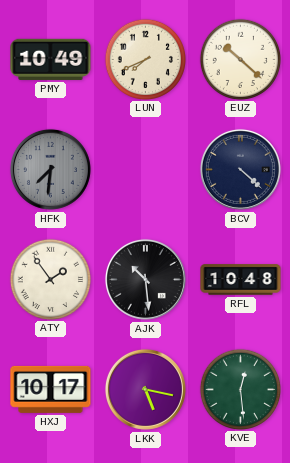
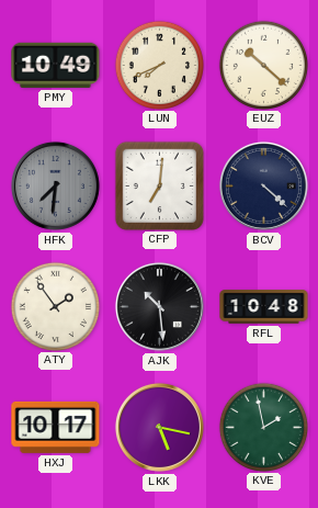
CFP: none -> 7:01 (159, 185)
KVE: 12:29 -> 1:58 (263, 427)
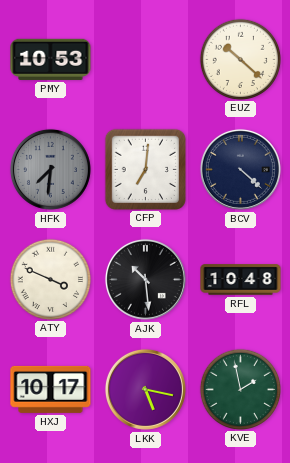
PMY: 10:49 -> 10:53 (51, 59)
LUN: 7:41 -> none (159, 65)
ATY: 1:54 -> 3:49 (50, 279)
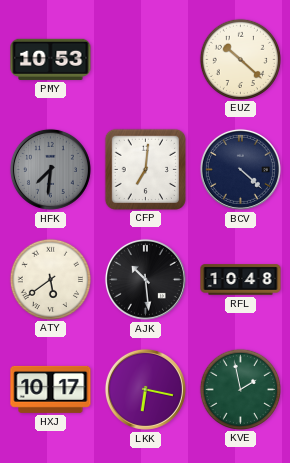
ATY: 3:49 -> 5:39 (50, 279)
LKK: 5:17 -> 6:17 (145, 389)
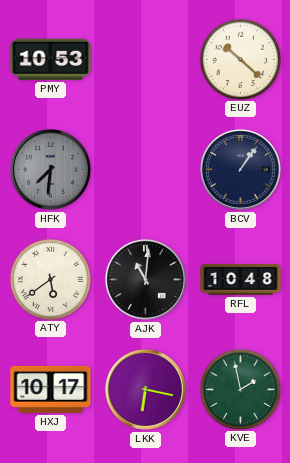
CFP: 7:01 -> none (145, 169)
BCV: 4:22 -> 1:06 (240, 169)
AJK: 10:29 -> 11:01 (145, 279)
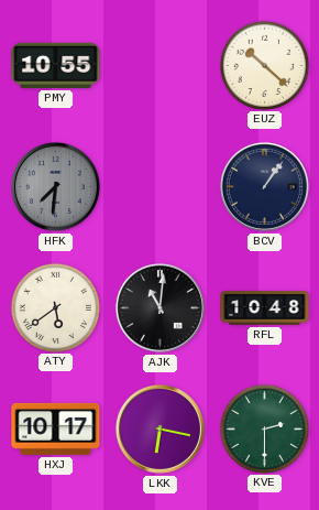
PMY: 10:53 -> 10:55 (56, 65)
KVE: 1:58 -> 2:30 (264, 428)
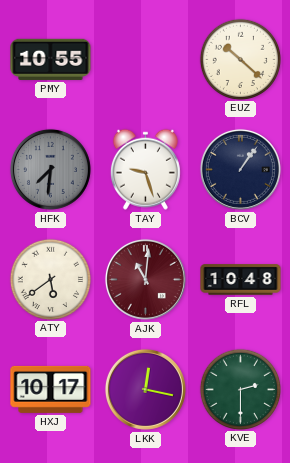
TAY: none -> 9:27 (145, 169)
AJK dial: black -> burgundy (145, 279)
LKK: 6:17 -> 12:17 (145, 389)
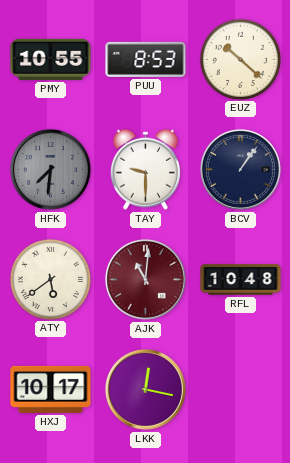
PUU: none -> 8:53 (146, 59)
TAY: 9:27 -> 9:30 (145, 169)
KVE: 2:30 -> none (240, 389)
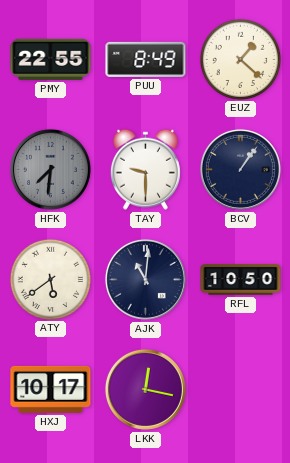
PMY: 10:55 -> 22:55 (51, 59)
PUU: 8:53 -> 8:49 (146, 59)
EUZ: 10:22 -> 1:22 (240, 59)
AJK dial: burgundy -> navy (145, 279)
RFL: 10:48 -> 10:50 (241, 280)
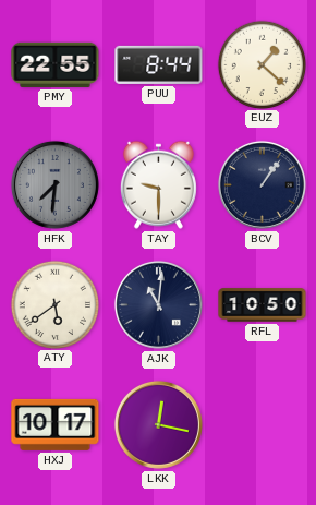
PUU: 8:49 -> 8:44 (159, 64)
